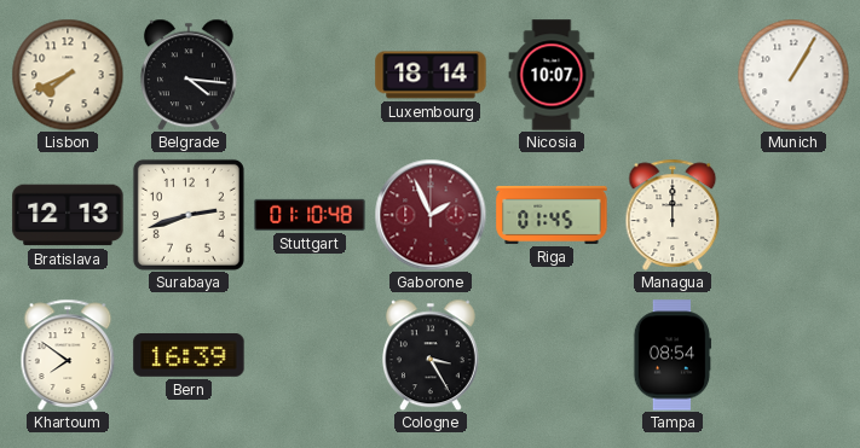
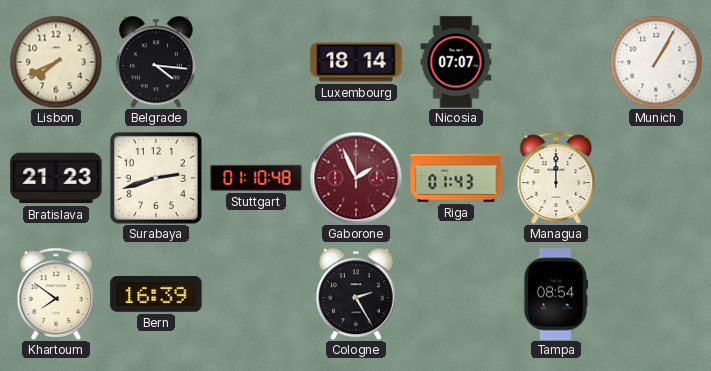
Nicosia: 10:07 -> 07:07 (456, 62)
Bratislava: 12:13 -> 21:23 (56, 178)
Riga: 01:45 -> 01:43 (456, 178)
Cologne: 3:25 -> 2:25 (356, 294)
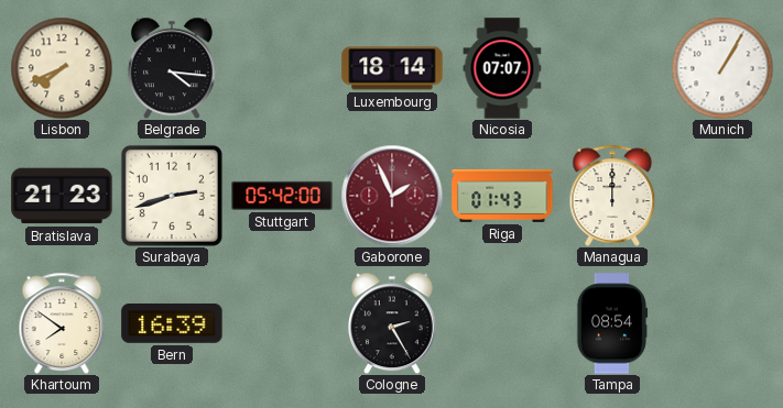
Stuttgart: 01:10 -> 05:42 (282, 196)
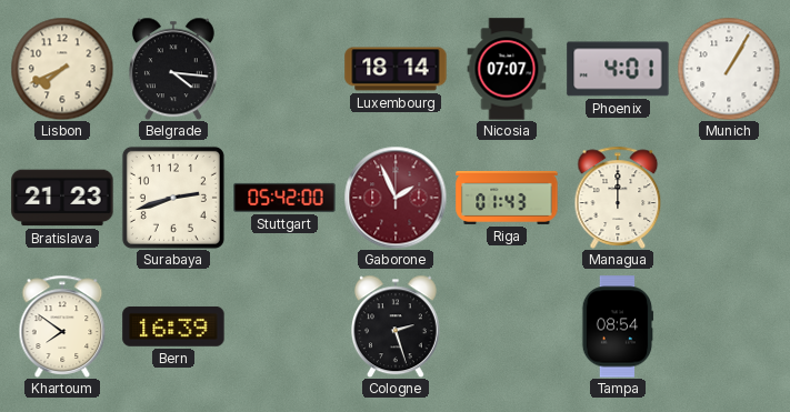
Phoenix: none -> 4:01 (618, 69)
Cologne: 2:25 -> 2:27 (396, 326)
